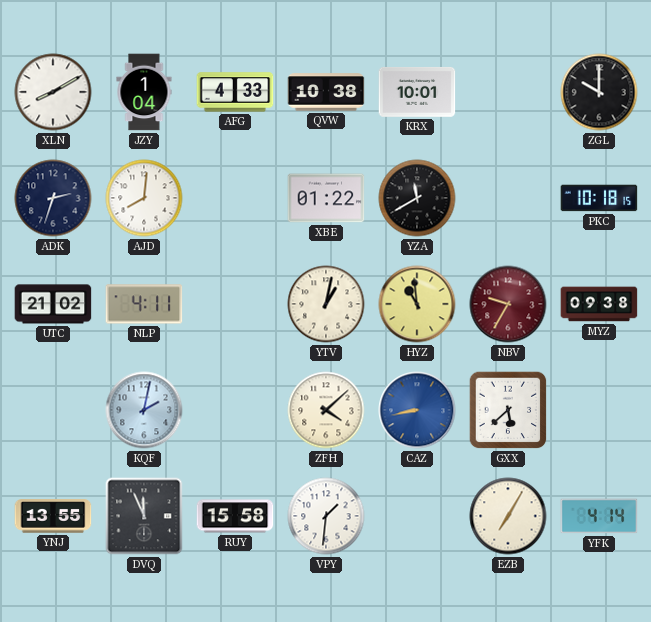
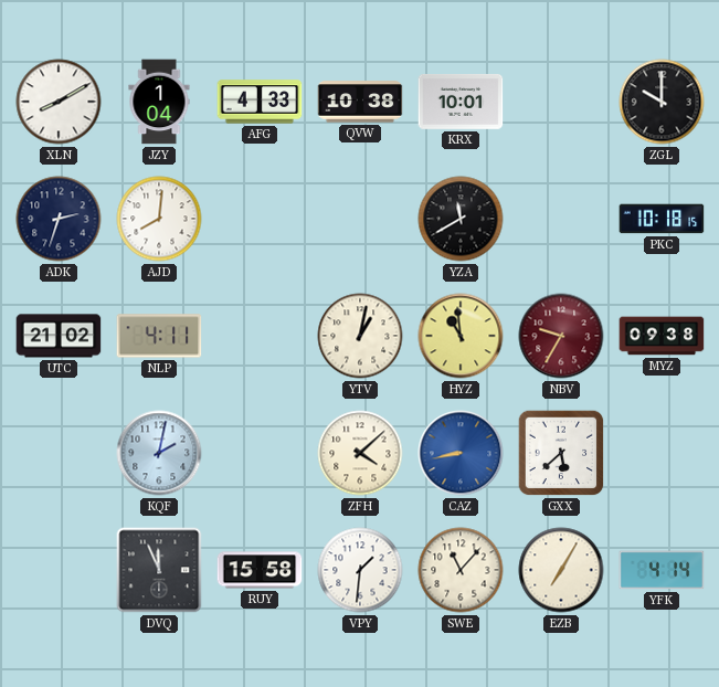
XBE: 01:22 -> none (326, 198)
YNJ: 13:55 -> none (53, 516)
SWE: none -> 11:07 (461, 570)
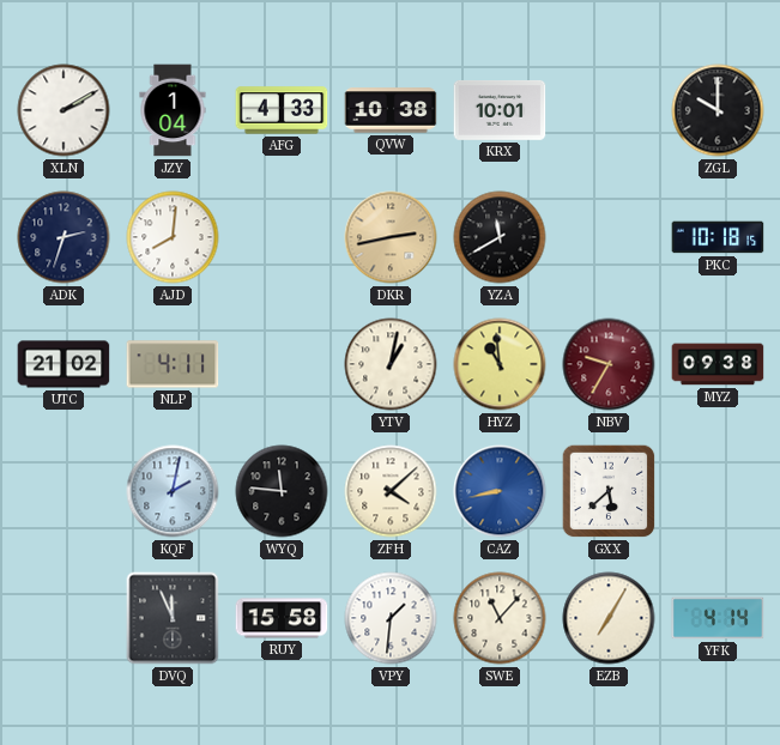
XLN: 8:10 -> 2:10 (64, 110)
DKR: none -> 2:43 (391, 237)
WYQ: none -> 11:46 (282, 491)
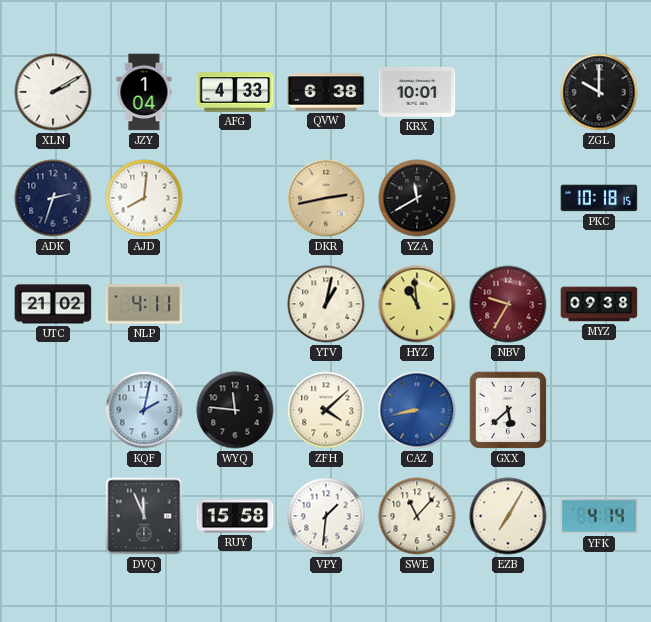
QVW: 10:38 -> 6:38 (326, 92)
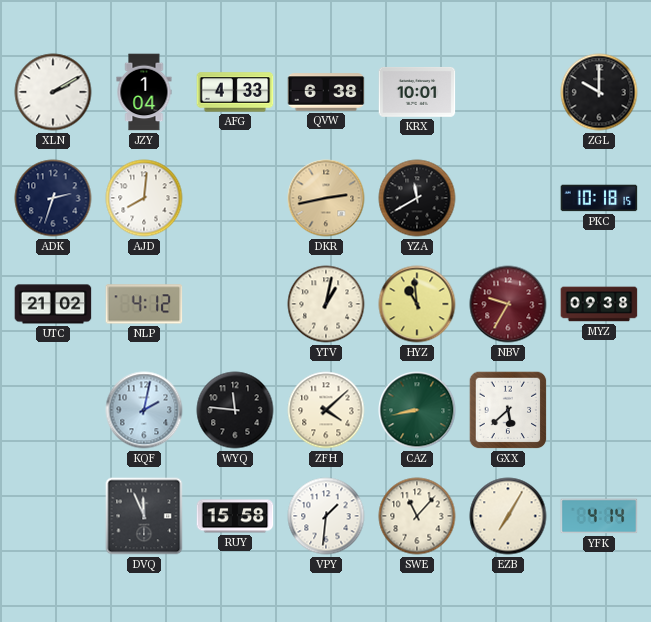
NLP: 4:11 -> 4:12 (144, 304)
CAZ dial: blue -> green (417, 410)
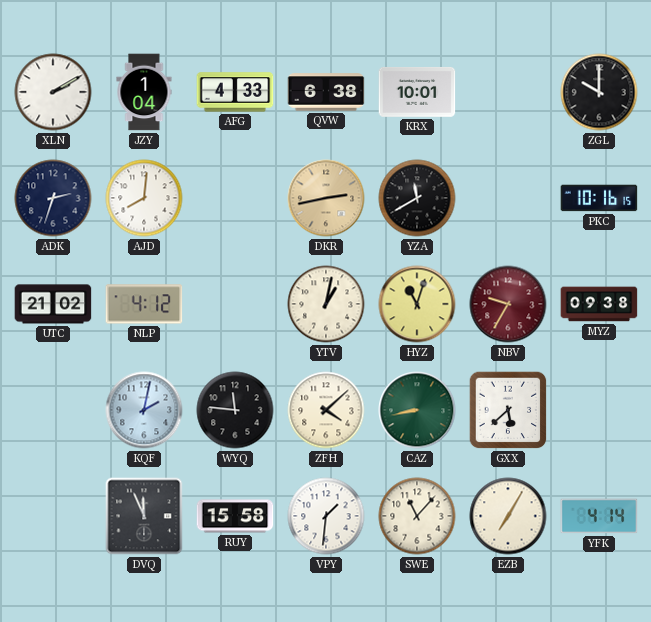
PKC: 10:18 -> 10:16 (599, 198)
HYZ: 10:59 -> 11:03 (417, 304)
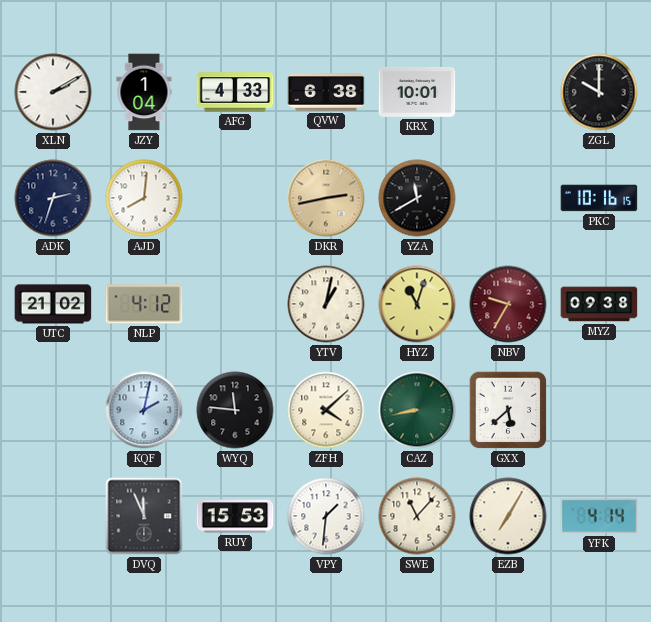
RUY: 15:58 -> 15:53 (235, 516)
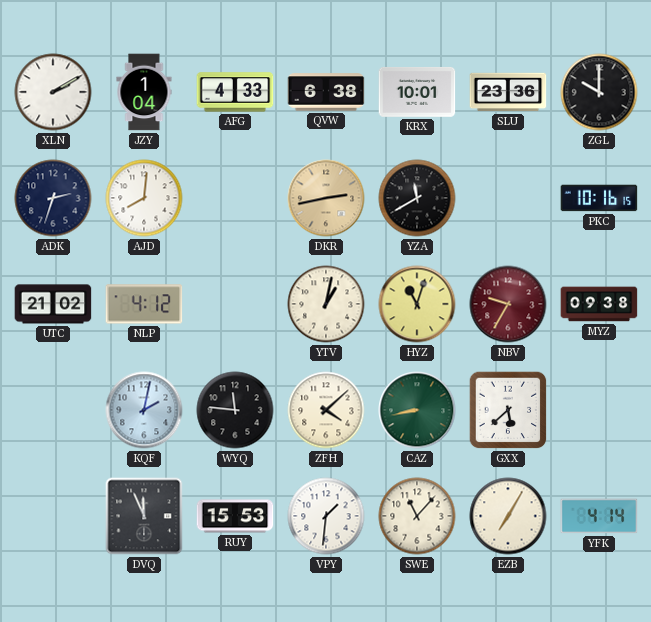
SLU: none -> 23:36 (508, 92)
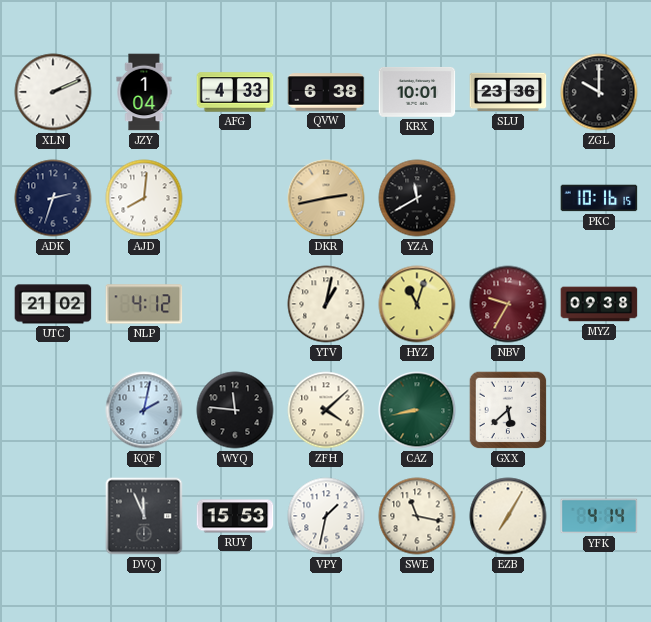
XLN: 2:10 -> 2:11 (53, 92)
VPY: 1:31 -> 1:32 (326, 516)
SWE: 11:07 -> 11:17 (417, 516)
